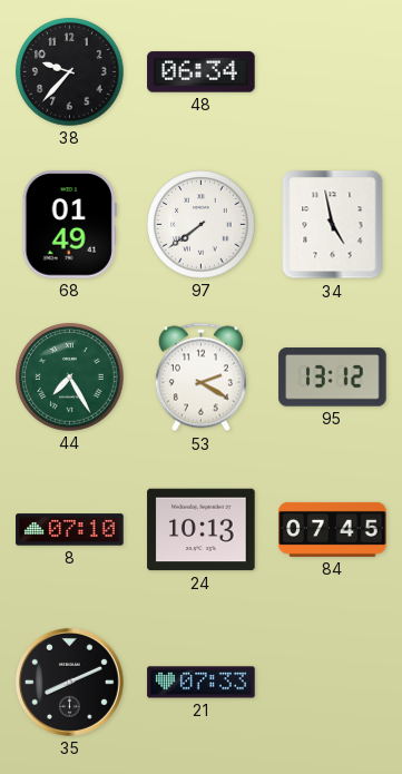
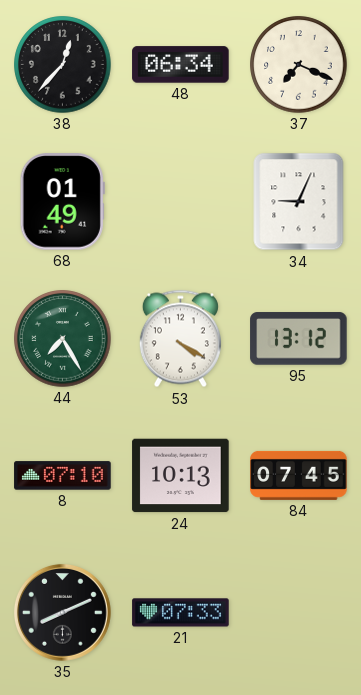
38: 9:37 -> 12:37 (63, 65)
37: none -> 7:19 (299, 65)
97: 7:39 -> none (202, 225)
34: 4:58 -> 9:04 (299, 202)
53: 2:20 -> 4:20 (180, 339)
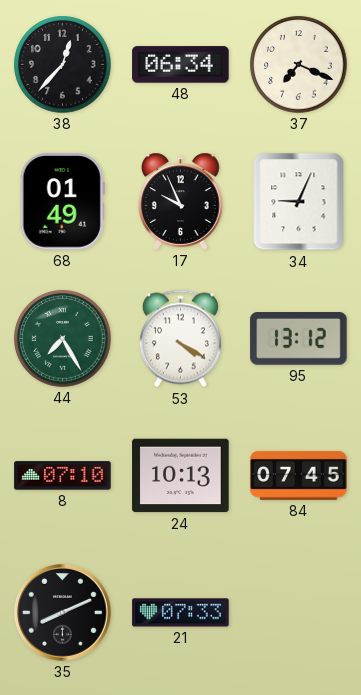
17: none -> 9:56 (181, 201)
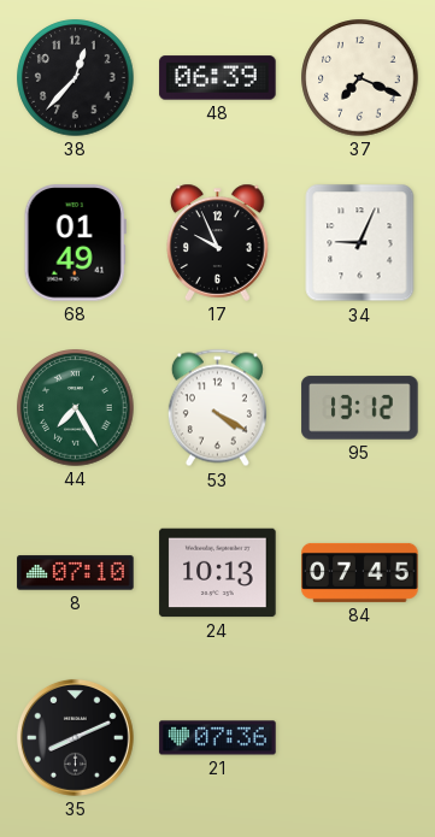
48: 06:34 -> 06:39 (218, 78)
21: 07:33 -> 07:36 (218, 738)
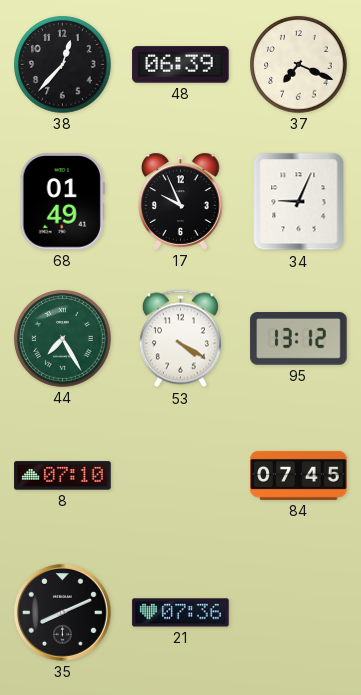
24: 10:13 -> none (218, 573)
